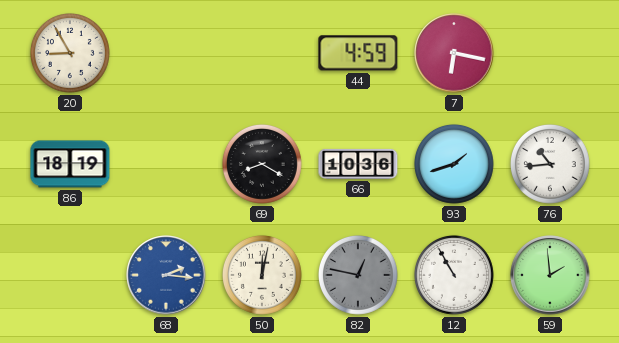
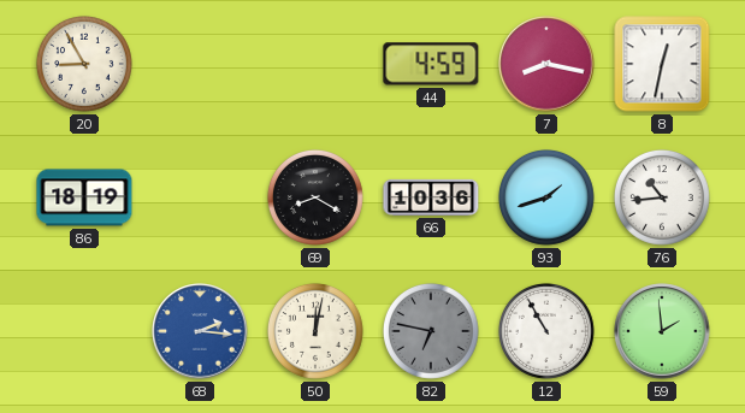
7: 6:17 -> 8:17 (546, 64)
8: none -> 12:32 (662, 64)
82: 12:47 -> 6:47 (431, 331)
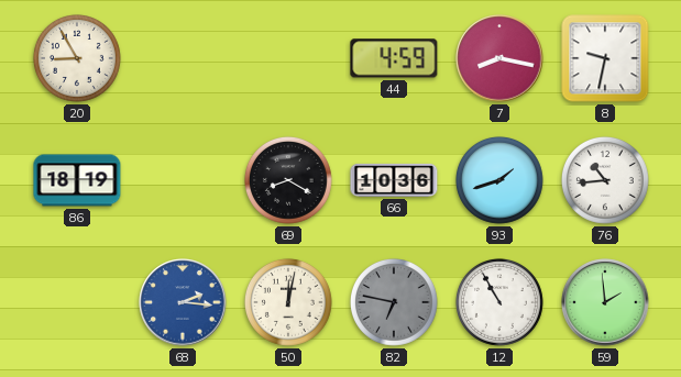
8: 12:32 -> 9:32 (605, 58)
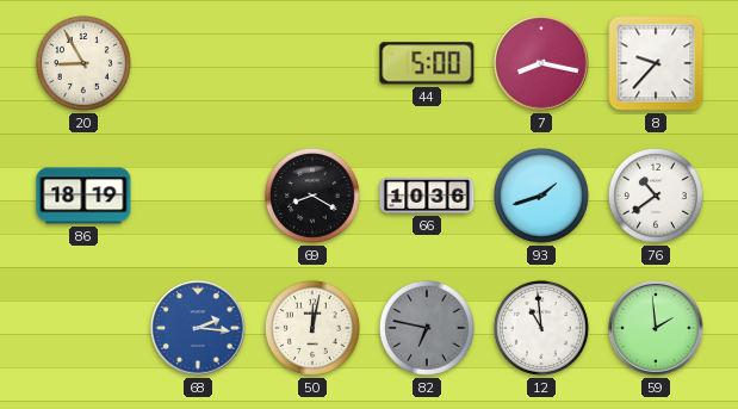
44: 4:59 -> 5:00 (427, 63)
8: 9:32 -> 9:37 (656, 63)
76: 10:44 -> 10:39 (656, 196)
12: 10:55 -> 10:59 (541, 328)
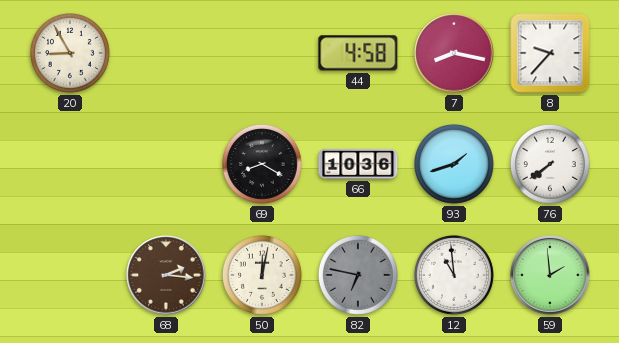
44: 5:00 -> 4:58 (358, 53)
86: 18:19 -> none (83, 196)
76: 10:39 -> 7:39 (550, 164)
68 dial: blue -> brown (166, 275)
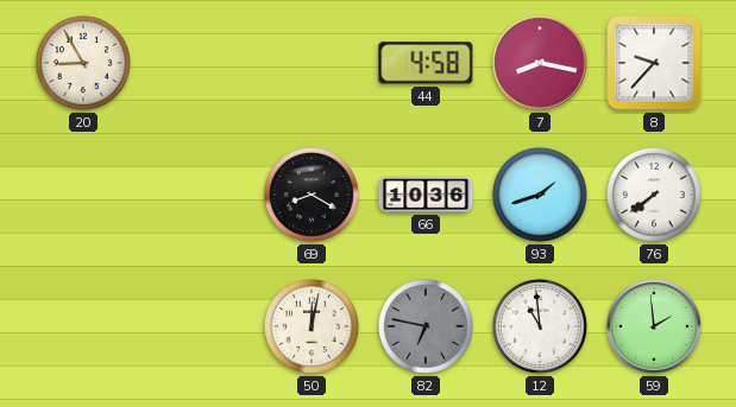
68: 2:16 -> none (166, 275)
